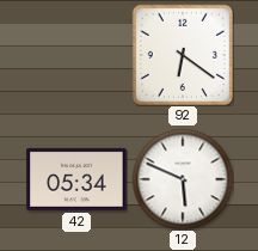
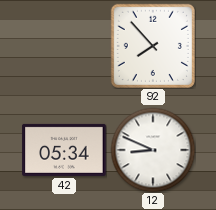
92: 6:21 -> 7:53 (153, 46)
12: 5:49 -> 8:49 (153, 150)
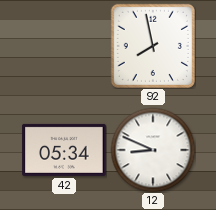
92: 7:53 -> 7:58 (153, 46)
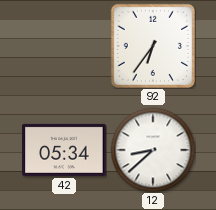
92: 7:58 -> 6:36 (153, 46)
12: 8:49 -> 8:38 (153, 150)
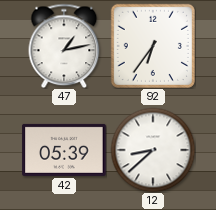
47: none -> 1:13 (64, 46)
42: 05:34 -> 05:39 (64, 150)
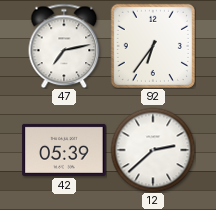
47: 1:13 -> 7:13 (64, 46)
12: 8:38 -> 2:38 (153, 150)
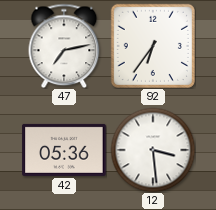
42: 05:39 -> 05:36 (64, 150)
12: 2:38 -> 3:29 (153, 150)
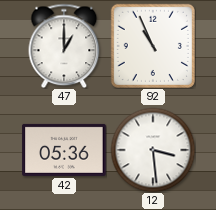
47: 7:13 -> 1:00 (64, 46)
92: 6:36 -> 10:56 (153, 46)
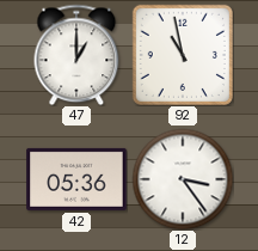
92: 10:56 -> 10:58 (183, 55)
12: 3:29 -> 3:24 (183, 179)
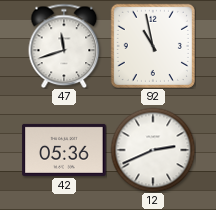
47: 1:00 -> 11:42 (64, 46)
12: 3:24 -> 2:41 (153, 150)
